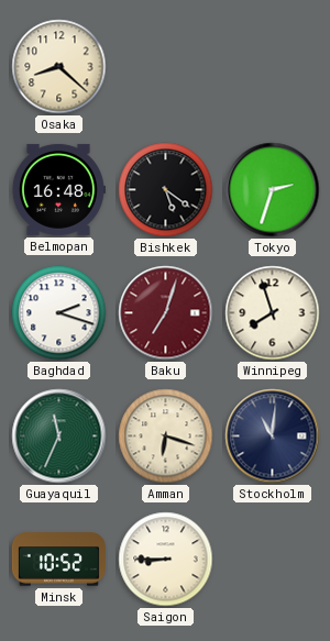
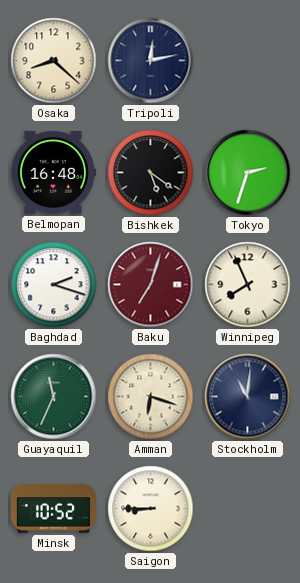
Tripoli: none -> 12:13 (151, 61)
Winnipeg: 7:57 -> 7:56 (248, 285)
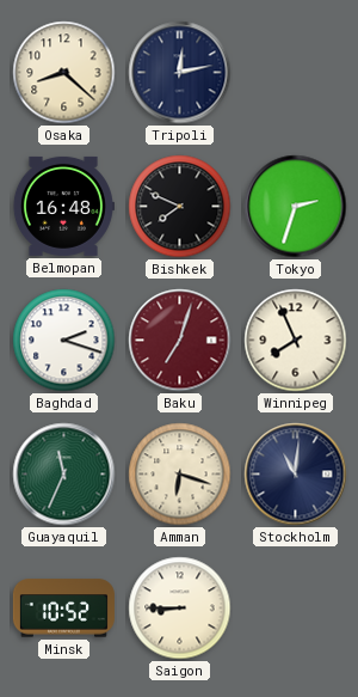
Bishkek: 5:21 -> 7:49 (180, 207)
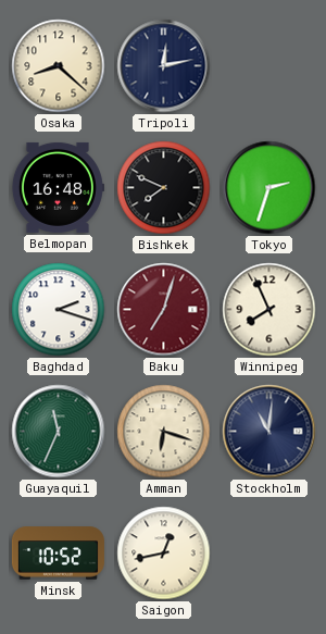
Saigon: 8:45 -> 12:43 (164, 554)
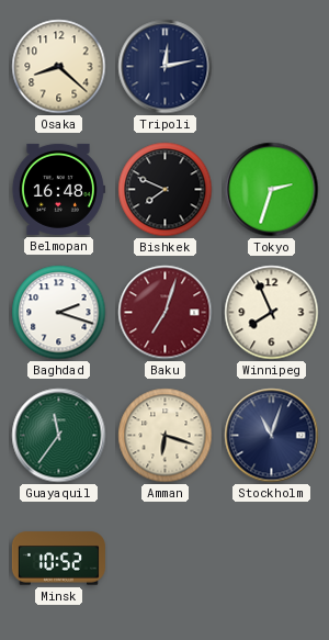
Guayaquil: 11:34 -> 11:36 (59, 436)
Stockholm: 11:01 -> 11:03 (272, 436)
Saigon: 12:43 -> none (164, 554)
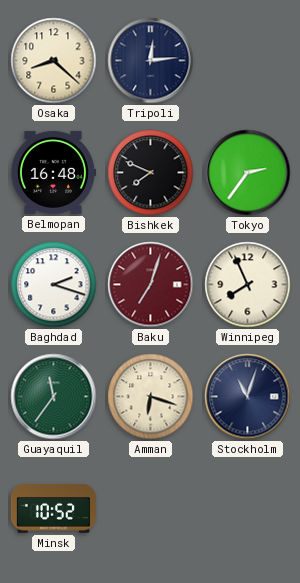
Tripoli: 12:13 -> 12:14 (151, 61)
Tokyo: 2:33 -> 2:36 (248, 173)
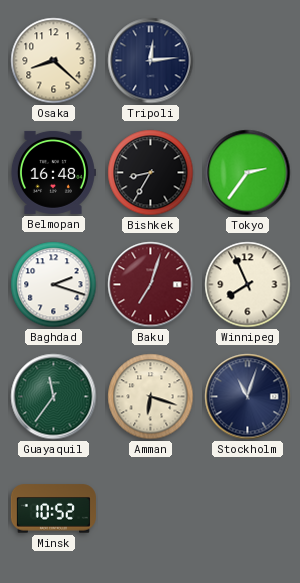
Bishkek: 7:49 -> 8:35 (151, 173)
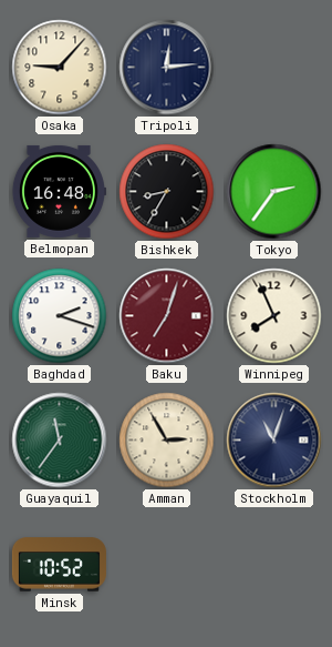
Osaka: 8:22 -> 9:07 (60, 68)
Amman: 6:18 -> 2:55 (167, 441)
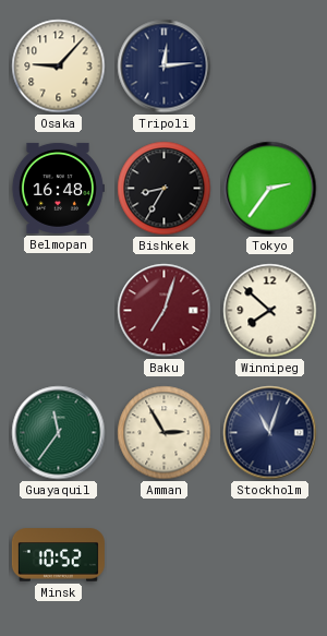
Baghdad: 2:18 -> none (60, 316)
Winnipeg: 7:56 -> 7:52 (270, 311)
